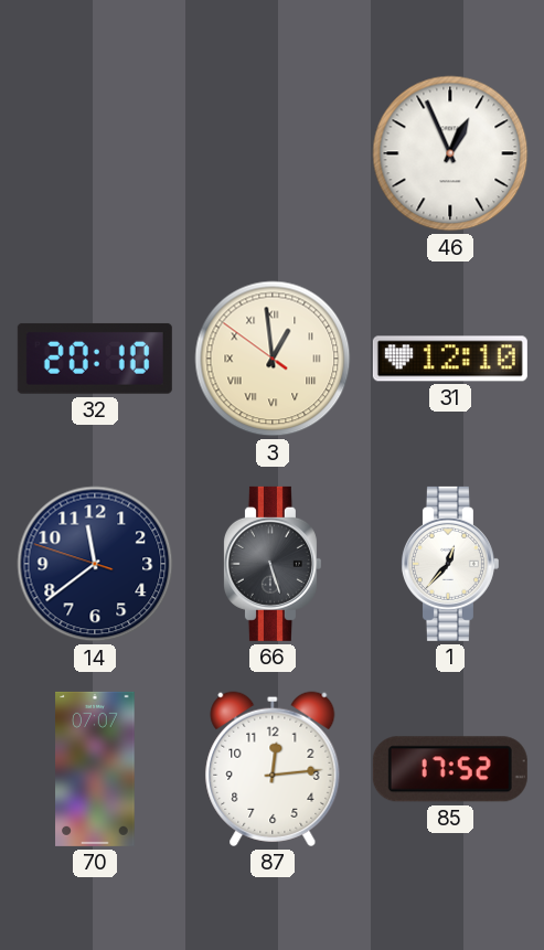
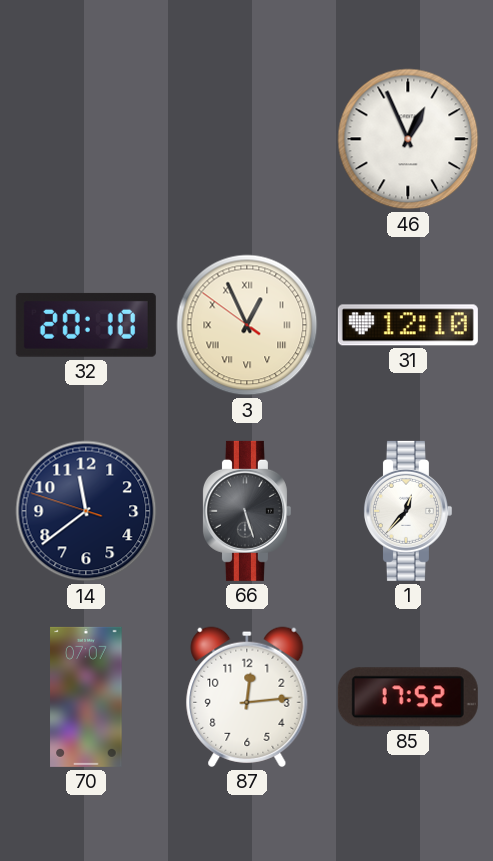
3: 12:58 -> 12:55 (247, 325)
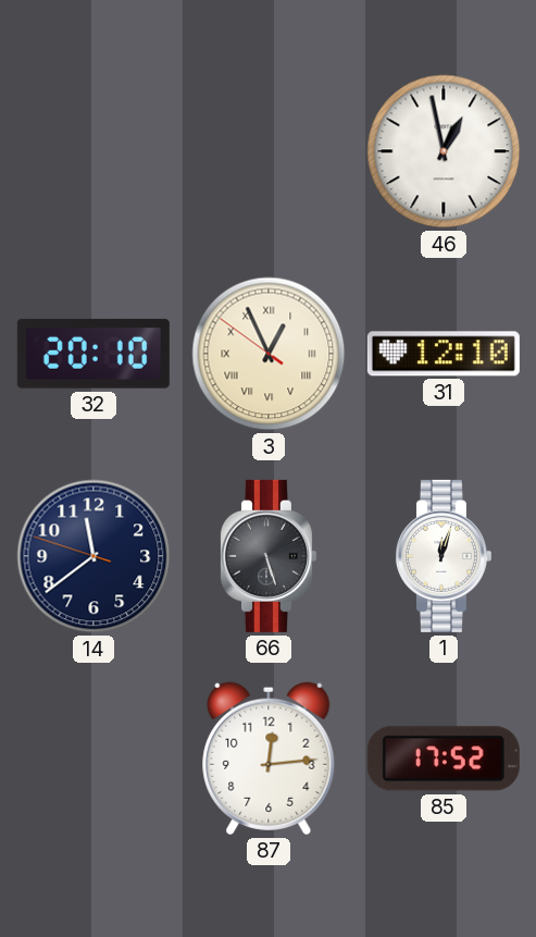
46: 12:56 -> 12:58 (444, 151)
1: 12:37 -> 12:03 (442, 556)
70: 07:07 -> none (86, 697)
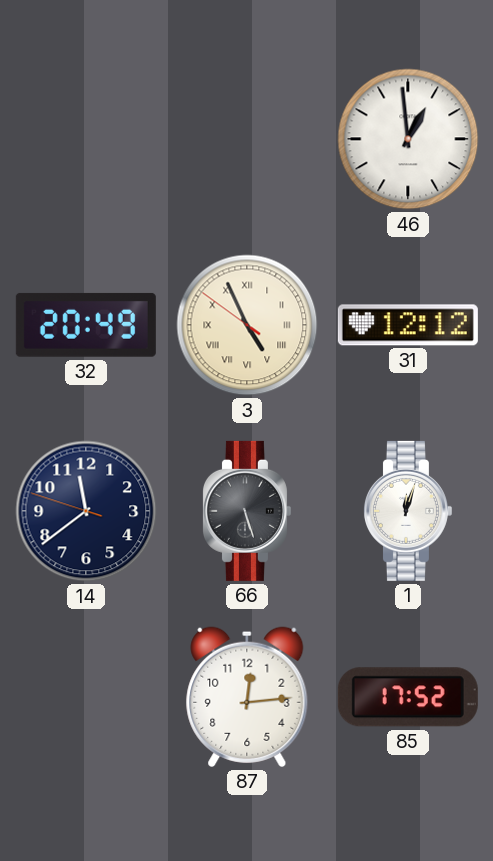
46: 12:58 -> 12:59 (408, 139)
32: 20:10 -> 20:49 (86, 325)
3: 12:55 -> 4:55 (247, 325)
31: 12:10 -> 12:12 (408, 325)
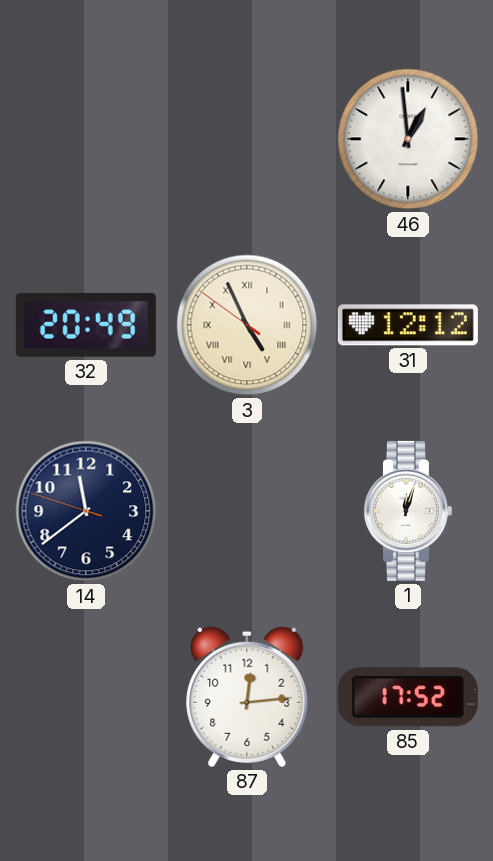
66: 5:27 -> none (246, 511)
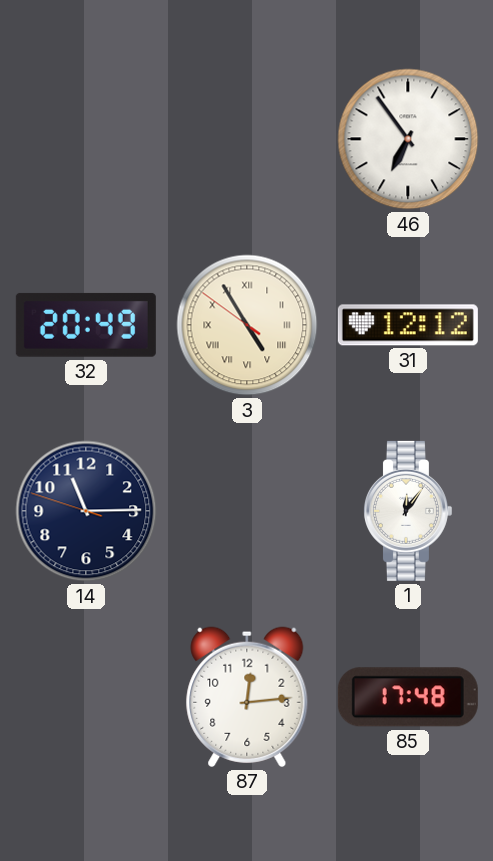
46: 12:59 -> 6:54 (408, 139)
3: 4:55 -> 4:54 (247, 325)
14: 11:38 -> 11:14 (86, 511)
1: 12:03 -> 12:06 (407, 511)
85: 17:52 -> 17:48 (408, 697)
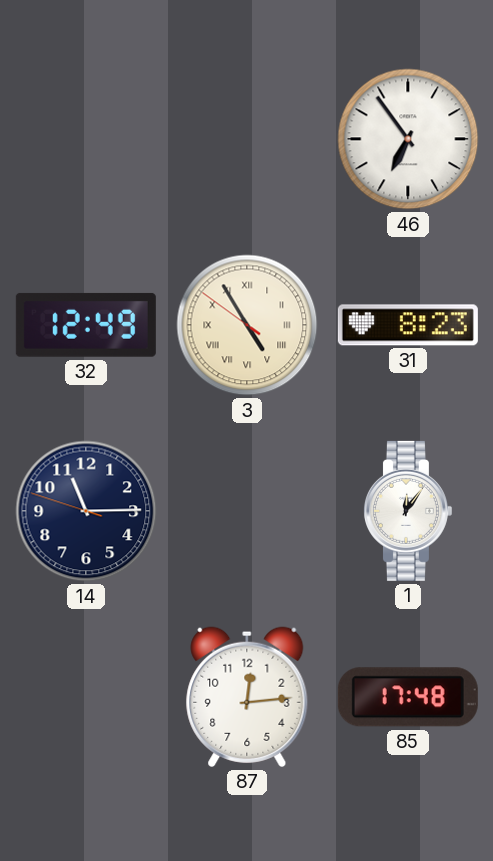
32: 20:49 -> 12:49 (86, 325)
31: 12:12 -> 8:23 (408, 325)
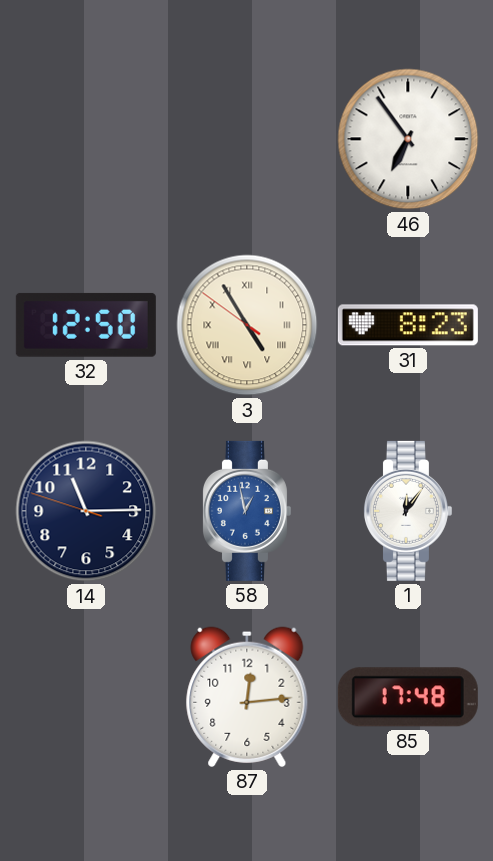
32: 12:49 -> 12:50 (86, 325)
58: none -> 12:58 (246, 511)
